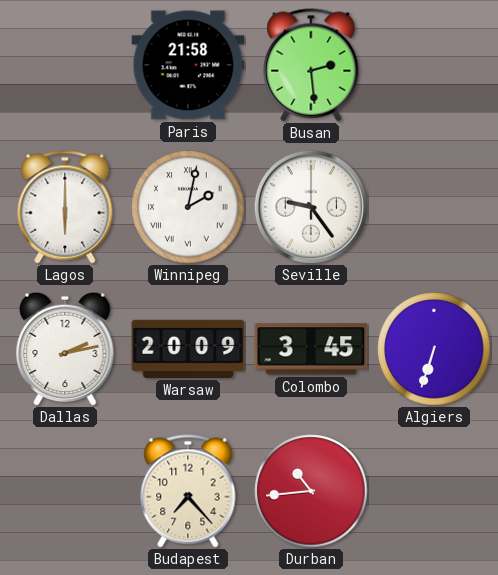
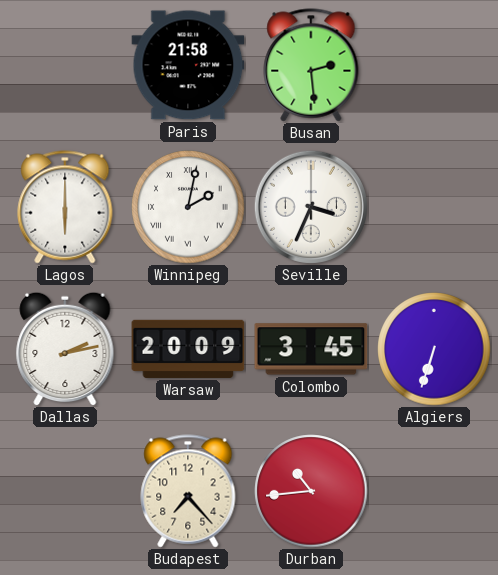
Seville: 9:24 -> 3:34 (311, 207)
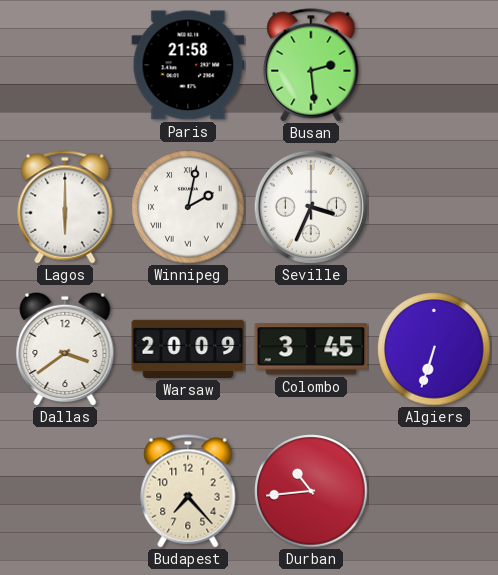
Dallas: 2:13 -> 3:39 (65, 349)
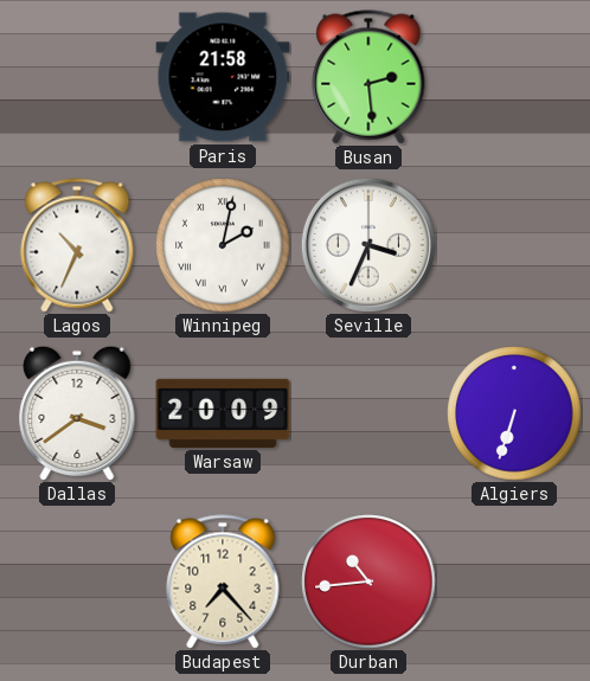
Lagos: 6:00 -> 10:34 (77, 245)
Colombo: 3:45 -> none (311, 349)
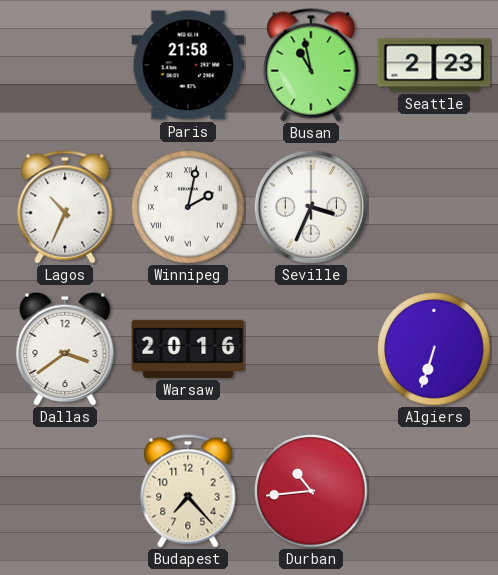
Busan: 2:29 -> 10:58 (311, 65)
Seattle: none -> 2:23 (434, 65)
Warsaw: 20:09 -> 20:16 (188, 349)
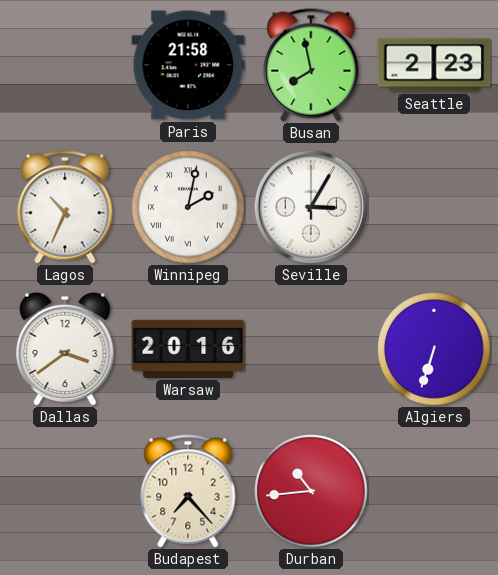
Busan: 10:58 -> 7:58 (311, 65)
Seville: 3:34 -> 3:05 (311, 207)
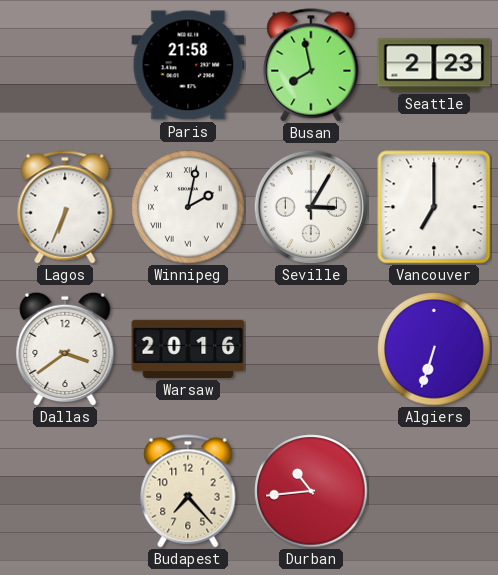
Lagos: 10:34 -> 6:34 (65, 207)
Vancouver: none -> 7:00 (434, 207)
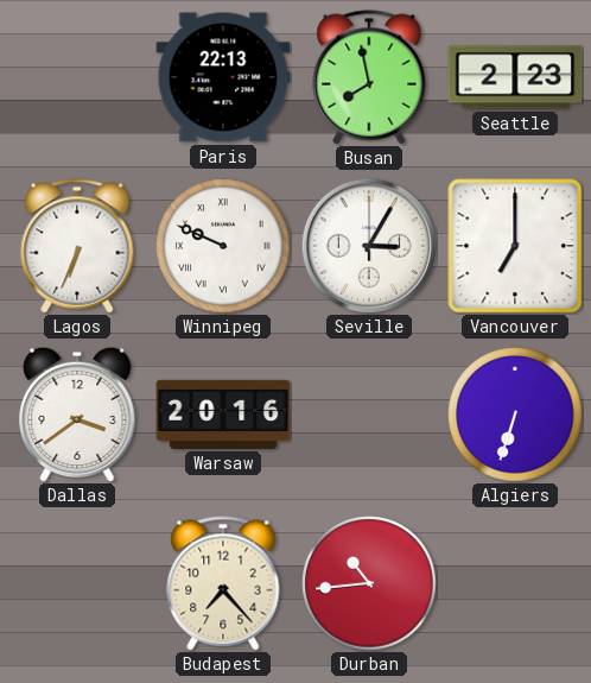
Paris: 21:58 -> 22:13 (223, 77)
Winnipeg: 2:02 -> 9:49 (223, 246)
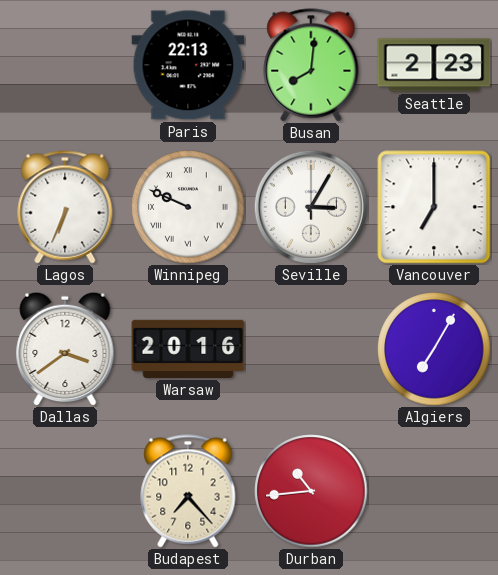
Busan: 7:58 -> 8:01 (311, 65)
Algiers: 6:33 -> 7:05 (434, 349)
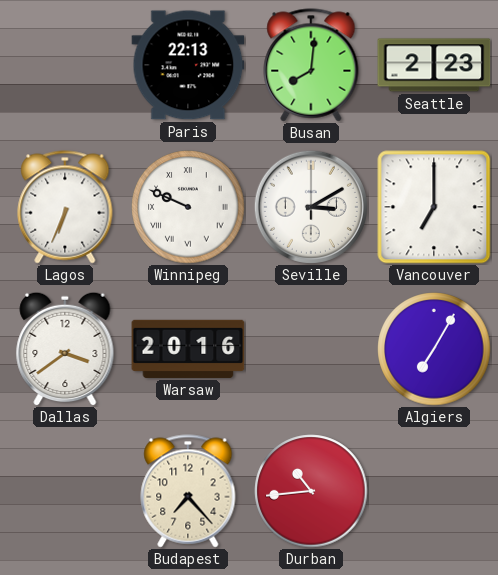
Seville: 3:05 -> 3:10 (311, 207)
